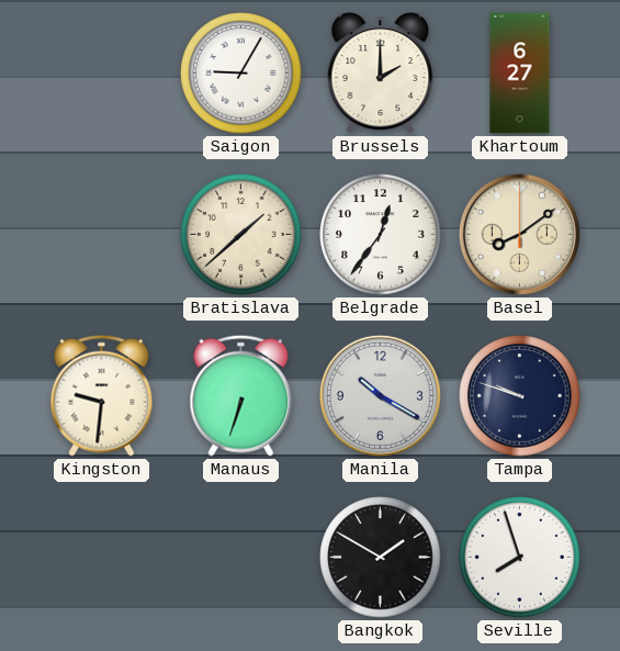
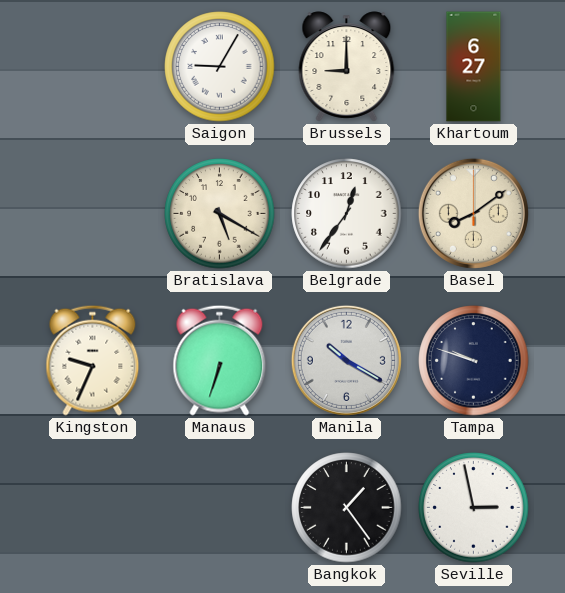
Brussels: 2:00 -> 9:00 (347, 67)
Bratislava: 1:38 -> 5:20 (220, 214)
Kingston: 9:31 -> 9:34 (93, 360)
Bangkok: 1:50 -> 1:24 (347, 508)
Seville: 7:57 -> 2:58 (474, 508)
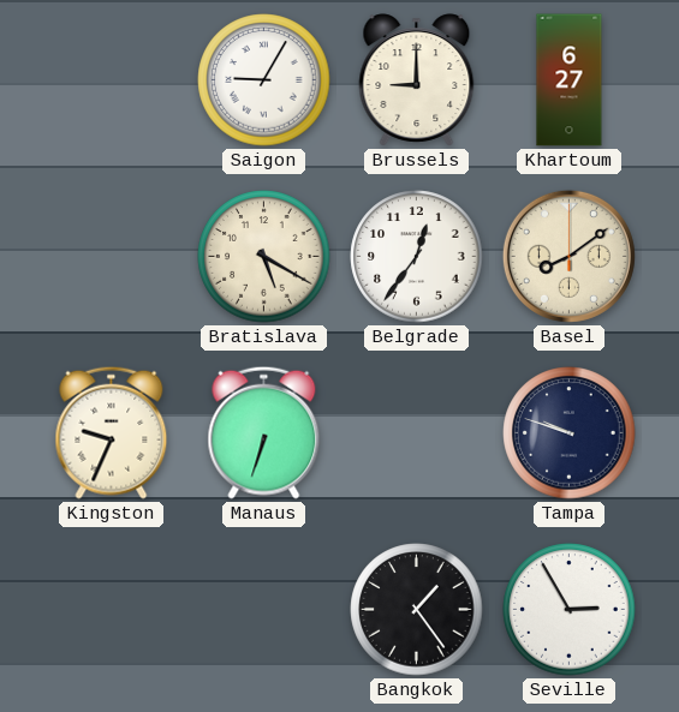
Manila: 10:20 -> none (346, 360)
Seville: 2:58 -> 2:55 (570, 610)
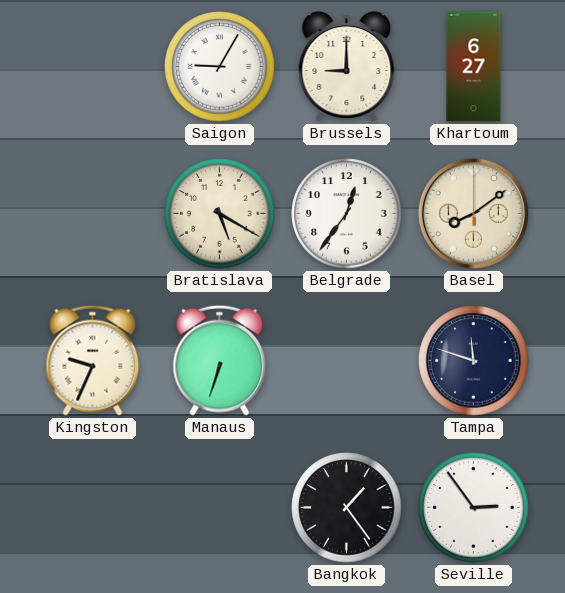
Tampa: 9:48 -> 11:48 (474, 361)
Seville: 2:55 -> 2:54 (474, 508)
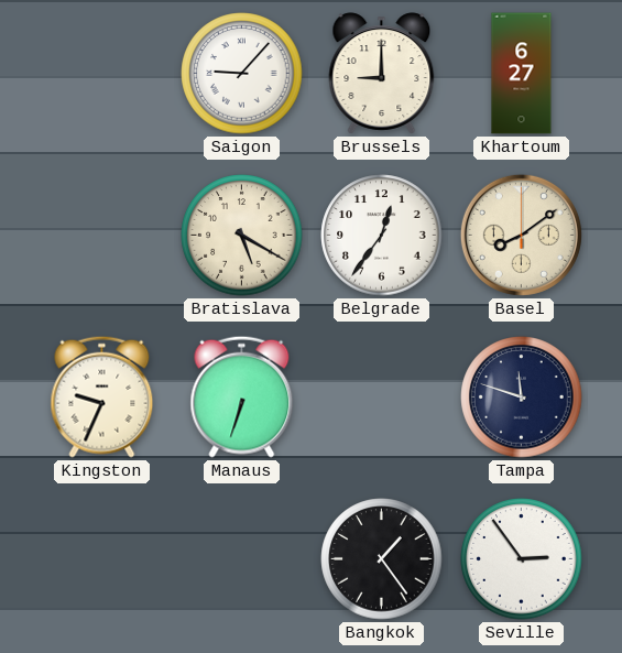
Saigon: 9:05 -> 9:07 (242, 74)
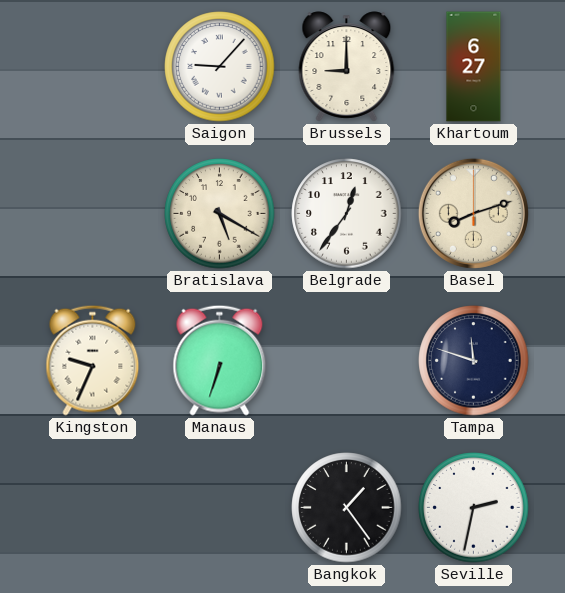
Basel: 8:09 -> 8:12 (473, 213)
Seville: 2:54 -> 2:32 (474, 508)
